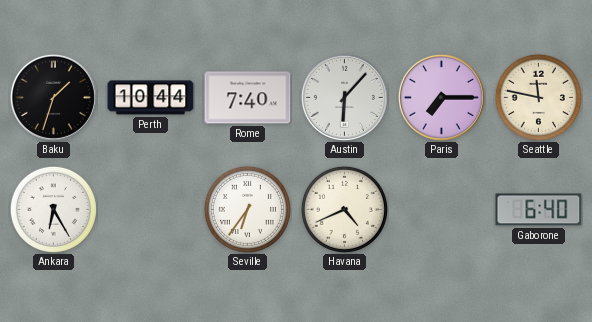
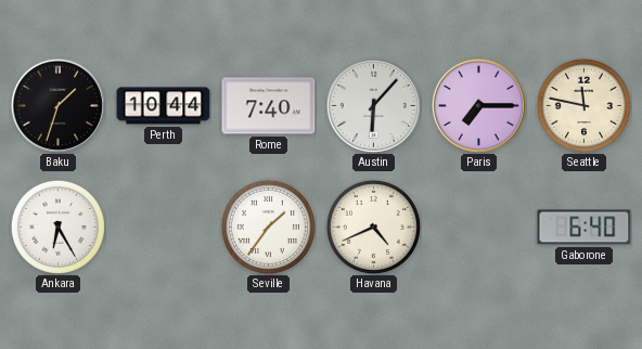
Seville: 6:36 -> 1:36 (268, 227)
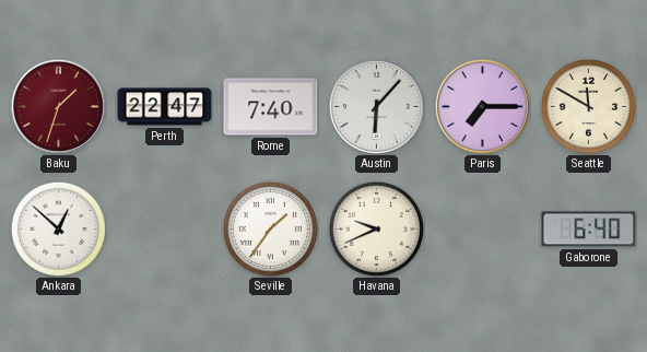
Baku dial: black -> burgundy (58, 106)
Perth: 10:44 -> 22:47 (165, 107)
Seattle: 11:47 -> 11:50 (588, 106)
Ankara: 6:25 -> 12:52 (58, 228)
Havana: 4:41 -> 9:41 (376, 228)
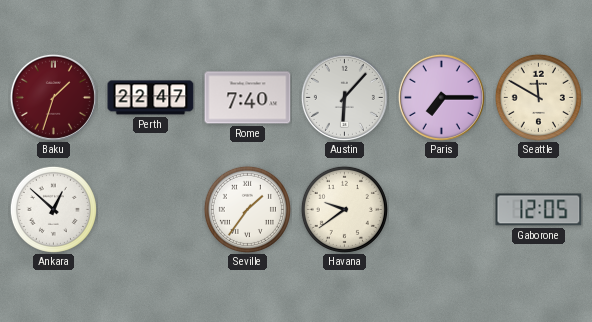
Havana: 9:41 -> 9:39 (344, 209)
Gaborone: 6:40 -> 12:05 (539, 210)
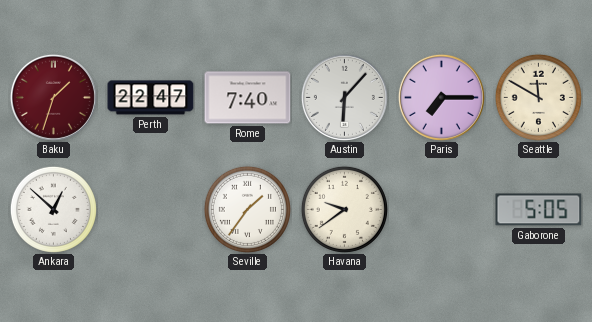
Gaborone: 12:05 -> 5:05 (539, 210)
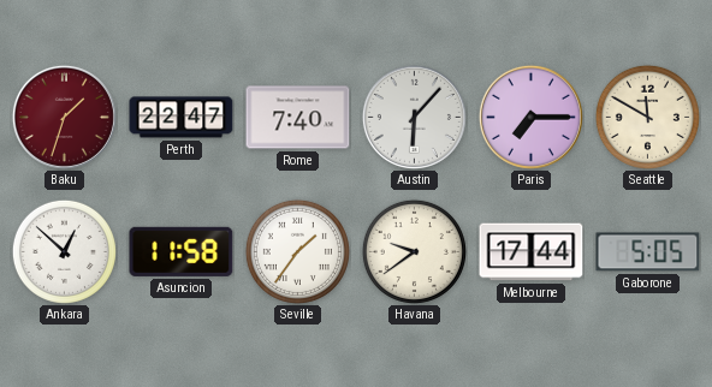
Asuncion: none -> 11:58 (182, 251)
Melbourne: none -> 17:44 (532, 252)
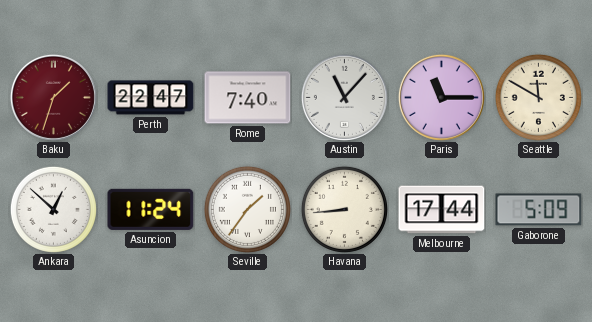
Austin: 6:07 -> 11:07 (344, 97)
Paris: 7:15 -> 11:15 (441, 97)
Asuncion: 11:58 -> 11:24 (151, 209)
Havana: 9:39 -> 8:44 (344, 209)
Gaborone: 5:05 -> 5:09 (539, 210)
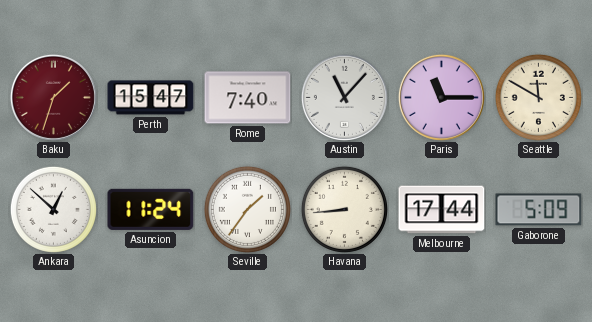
Perth: 22:47 -> 15:47 (151, 98)
